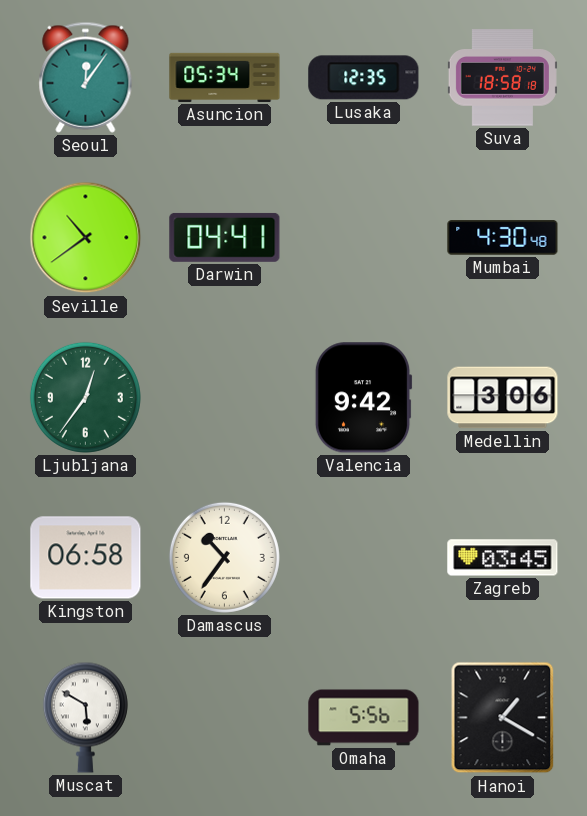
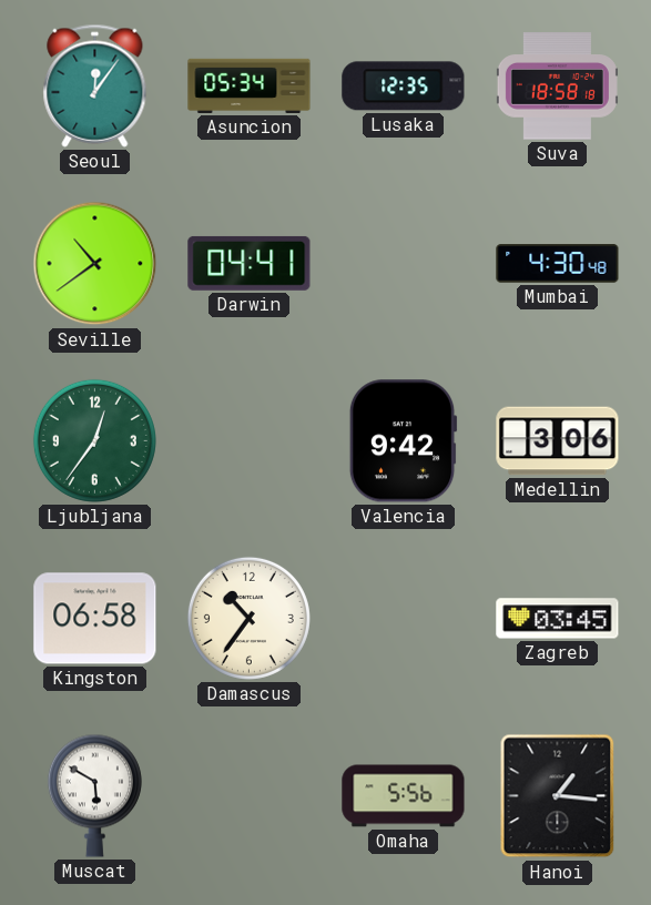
Hanoi: 1:20 -> 1:16 (558, 796)
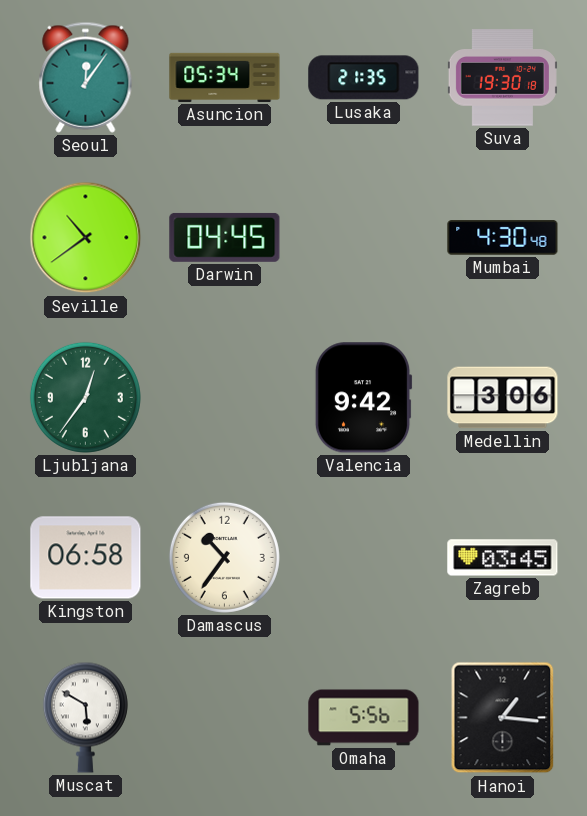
Lusaka: 12:35 -> 21:35 (364, 78)
Suva: 18:58 -> 19:30 (502, 78)
Darwin: 04:41 -> 04:45 (225, 237)
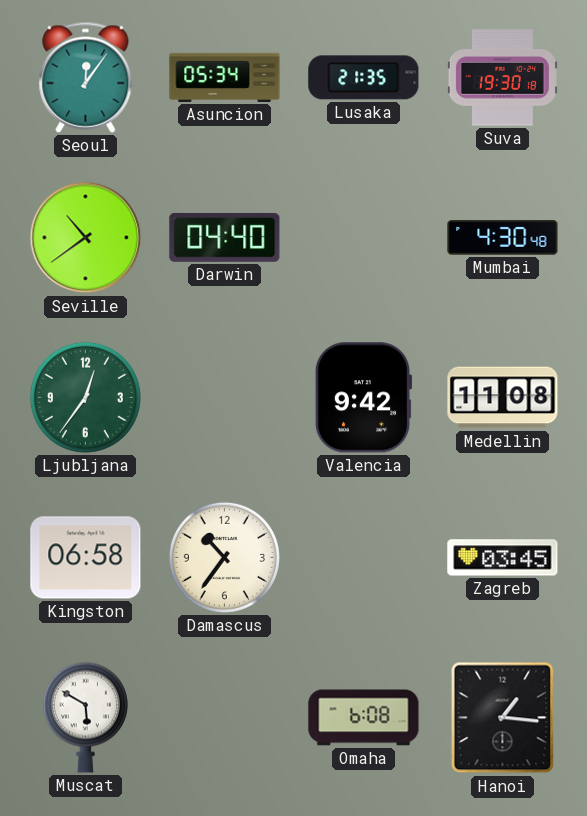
Darwin: 04:45 -> 04:40 (225, 237)
Medellin: 3:06 -> 11:08 (503, 398)
Omaha: 5:56 -> 6:08 (364, 718)
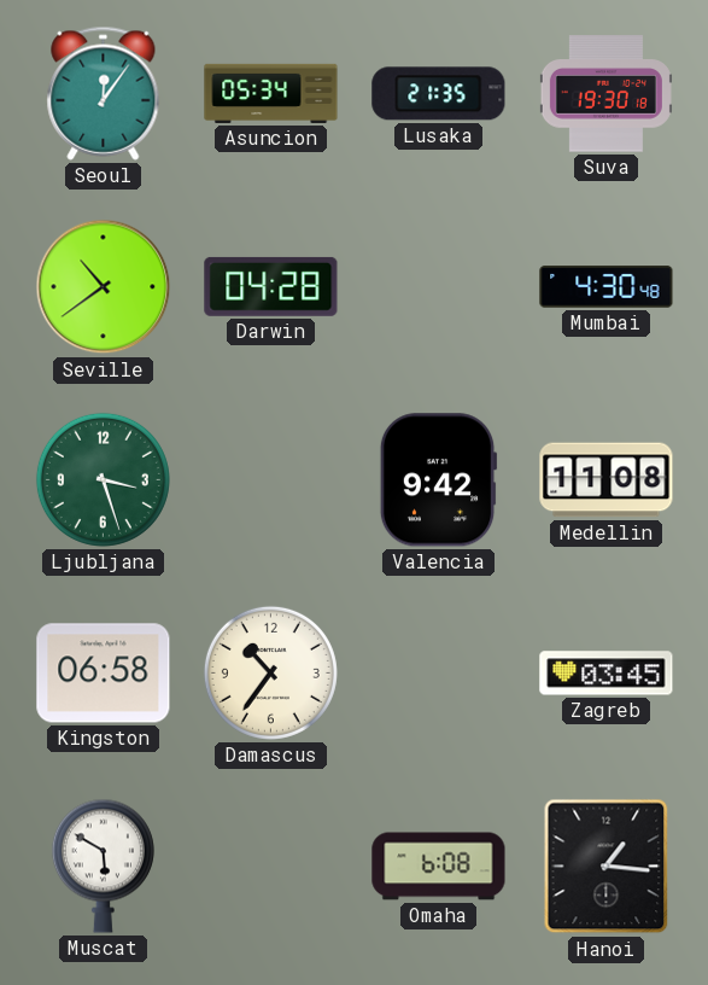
Darwin: 04:40 -> 04:28 (271, 286)
Ljubljana: 12:36 -> 3:27 (103, 479)
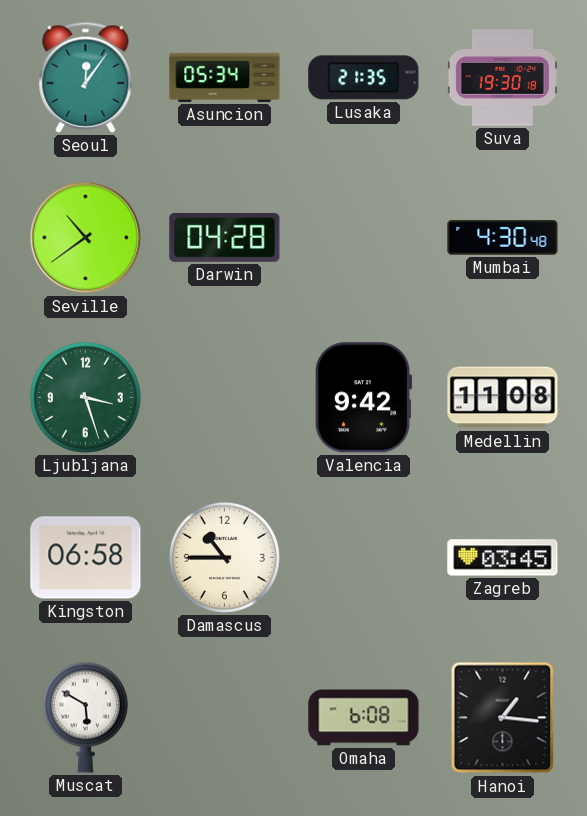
Damascus: 10:36 -> 10:45 (224, 557)
